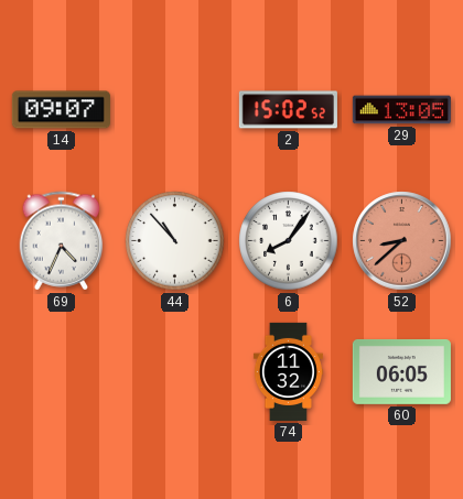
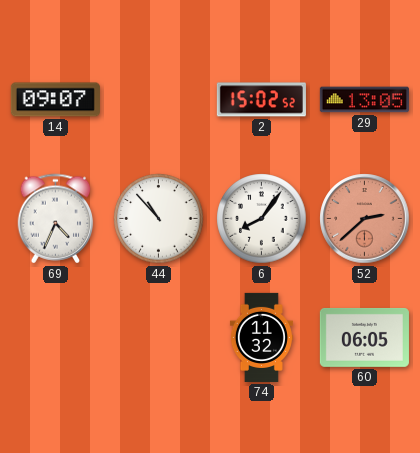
52: 8:38 -> 2:38 (365, 219)
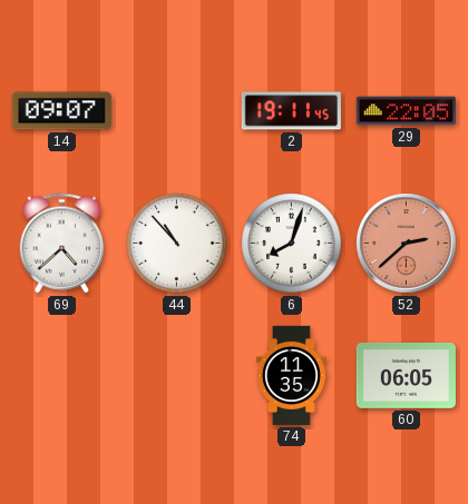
2: 15:02 -> 19:11 (291, 111)
29: 13:05 -> 22:05 (406, 111)
69: 4:34 -> 4:38 (62, 244)
6: 8:06 -> 8:03 (292, 244)
74: 11:32 -> 11:35 (291, 375)
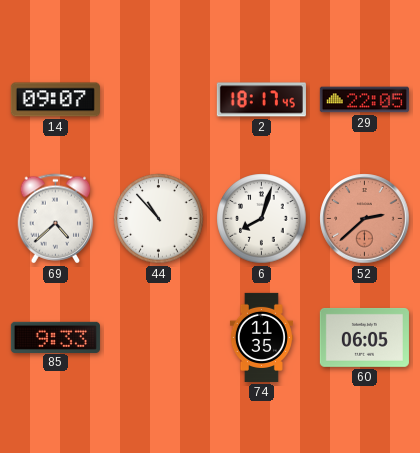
2: 19:11 -> 18:17 (261, 100)
85: none -> 9:33 (55, 337)
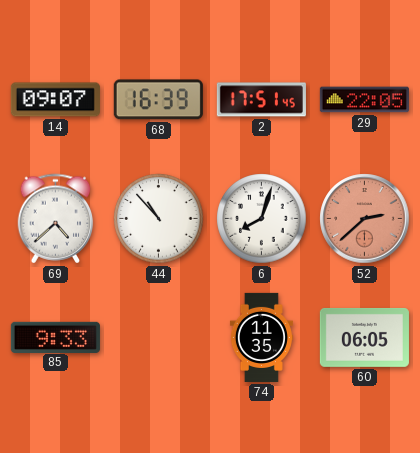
68: none -> 16:39 (158, 100)
2: 18:17 -> 17:51 (261, 100)
